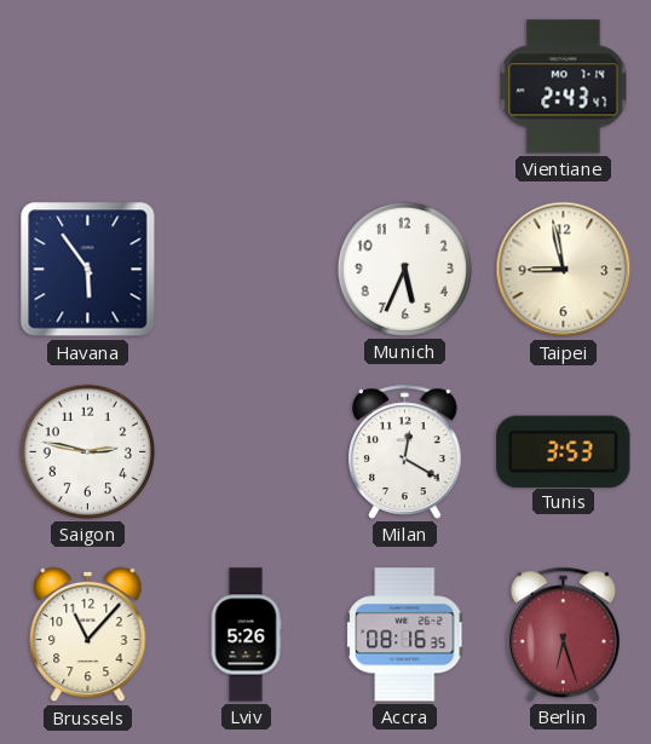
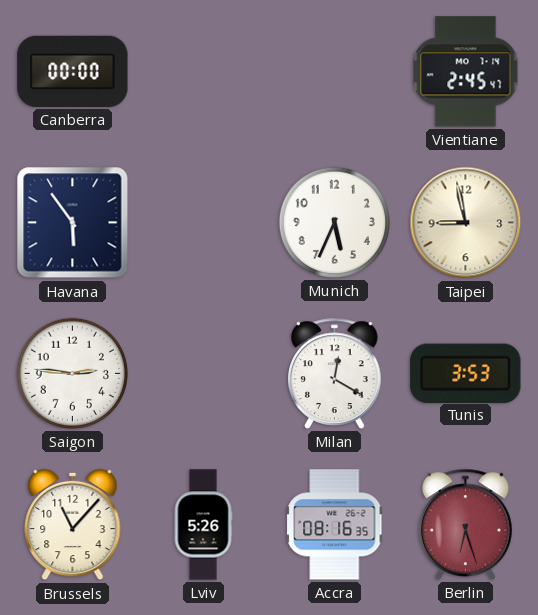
Canberra: none -> 00:00 (73, 71)
Vientiane: 2:43 -> 2:45 (466, 72)
Saigon: 2:47 -> 2:46 (72, 373)
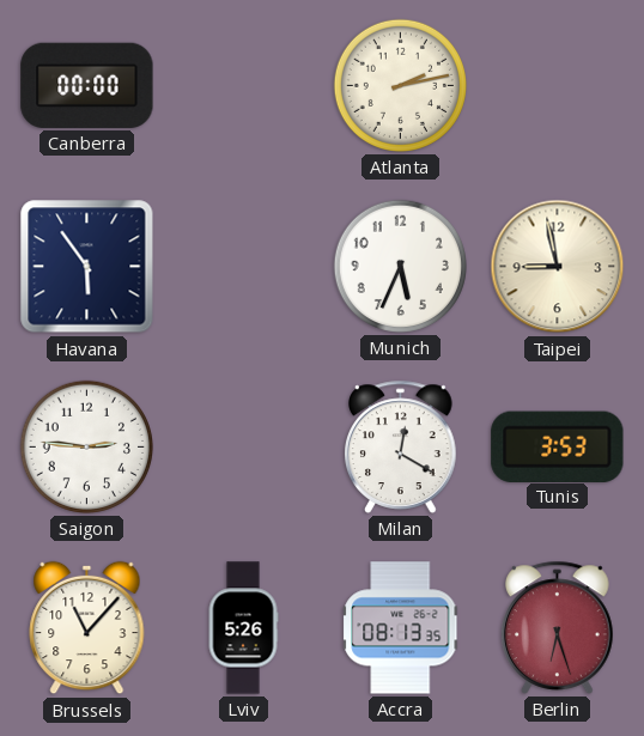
Atlanta: none -> 2:13 (400, 85)
Vientiane: 2:45 -> none (466, 72)
Accra: 08:16 -> 08:13 (401, 628)
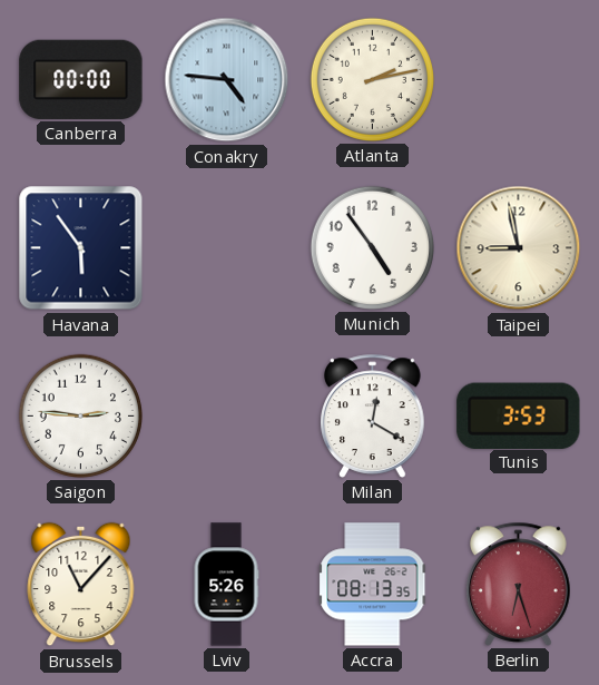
Conakry: none -> 4:46 (227, 80)
Munich: 5:34 -> 4:54 (372, 247)
